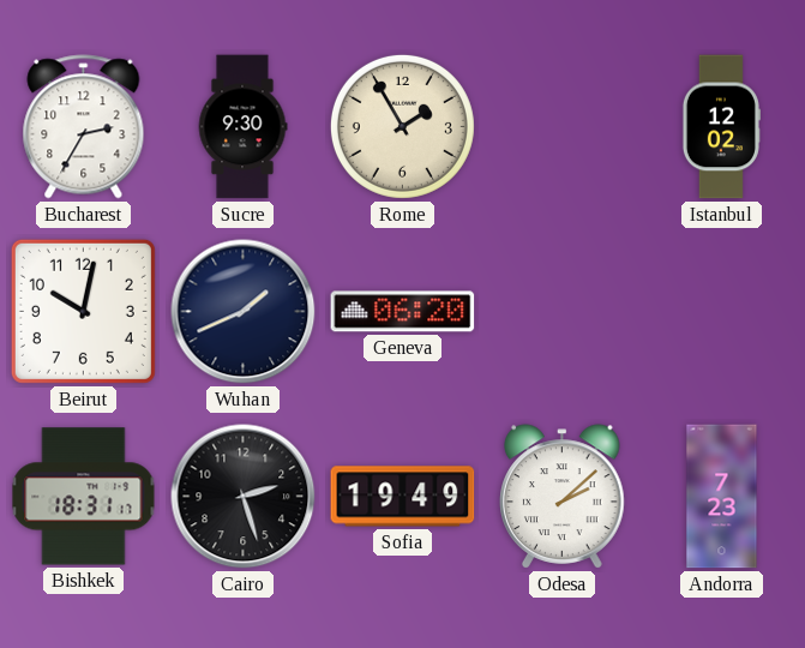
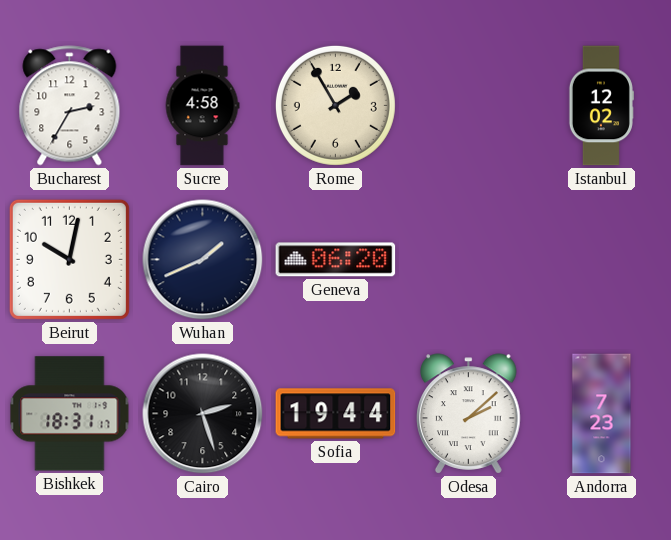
Sucre: 9:30 -> 4:58 (202, 106)
Sofia: 19:49 -> 19:44 (336, 414)
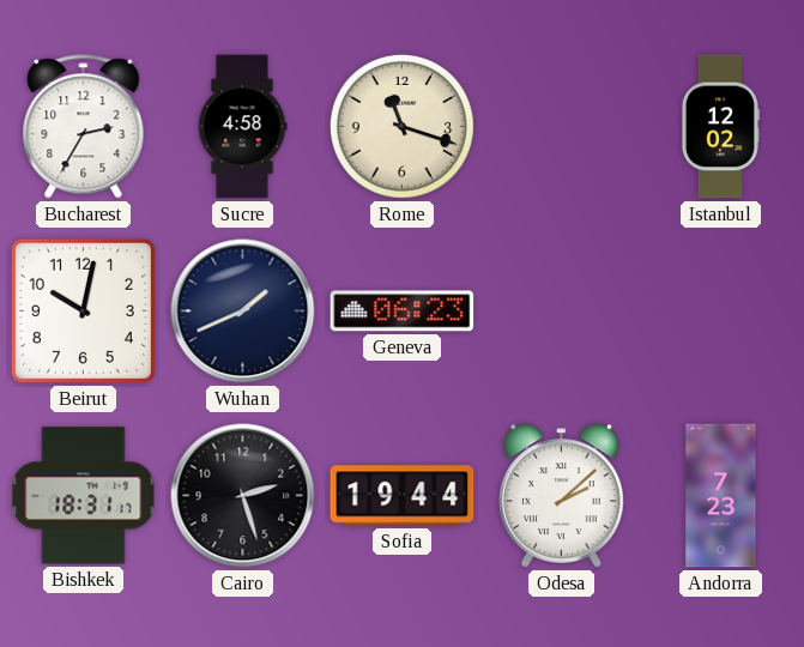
Rome: 1:55 -> 11:18 (401, 126)
Geneva: 06:20 -> 06:23 (403, 312)
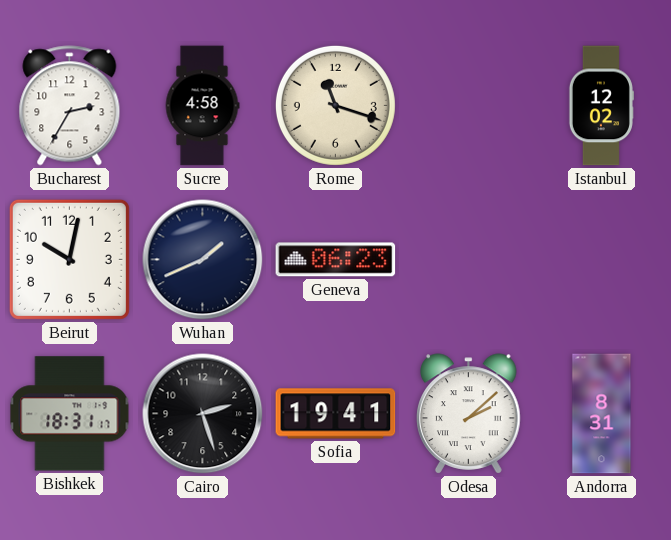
Sofia: 19:44 -> 19:41 (336, 414)
Andorra: 7:23 -> 8:31 (602, 414)
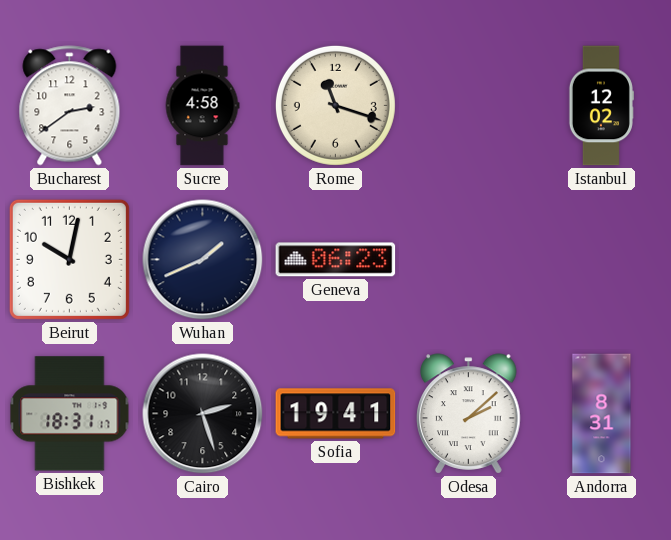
Bucharest: 2:35 -> 2:39 (70, 106)
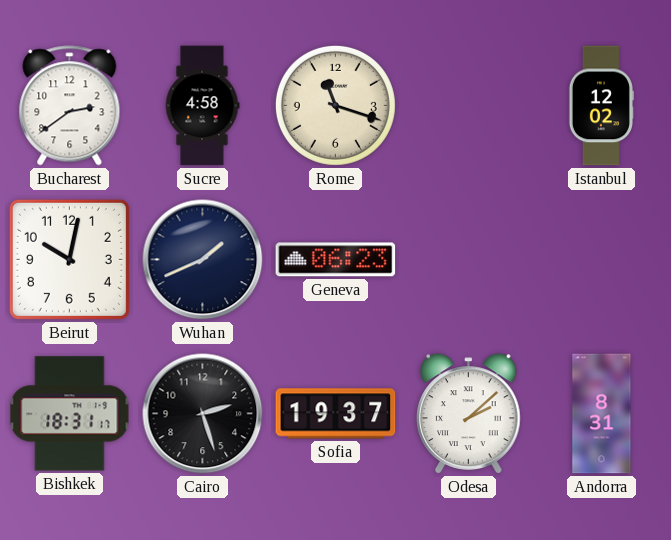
Sofia: 19:41 -> 19:37 (336, 414)
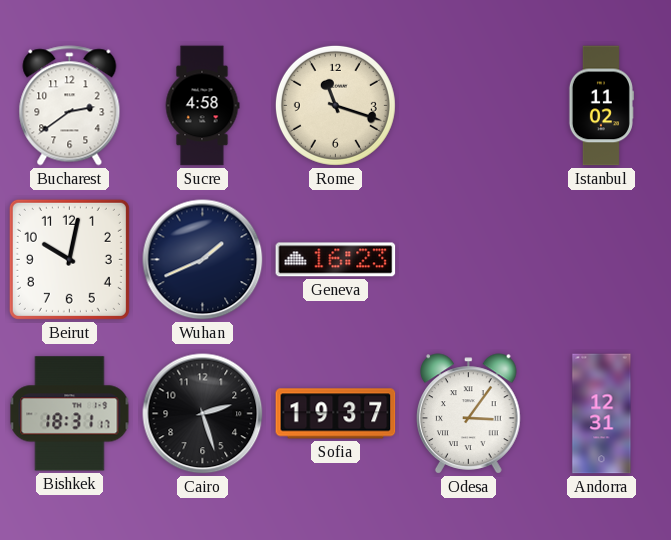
Istanbul: 12:02 -> 11:02 (601, 106)
Geneva: 06:23 -> 16:23 (336, 260)
Odesa: 2:08 -> 3:06 (469, 414)
Andorra: 8:31 -> 12:31 (602, 414)
